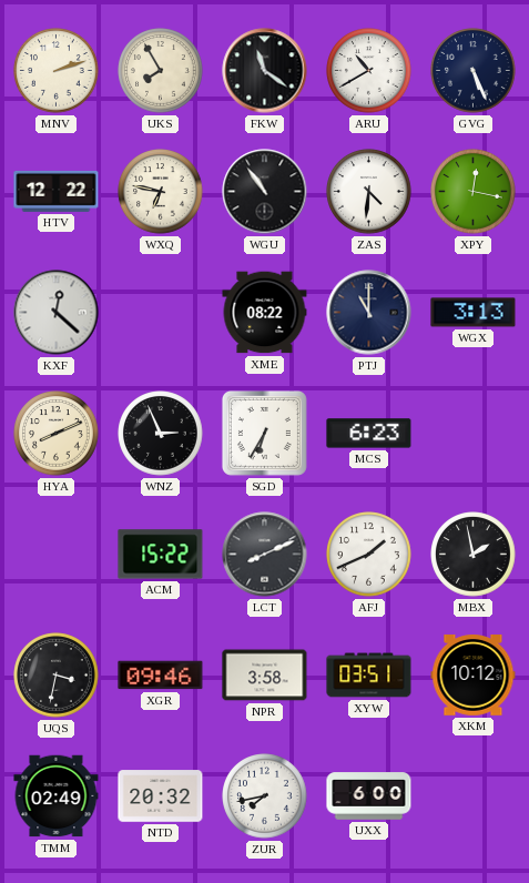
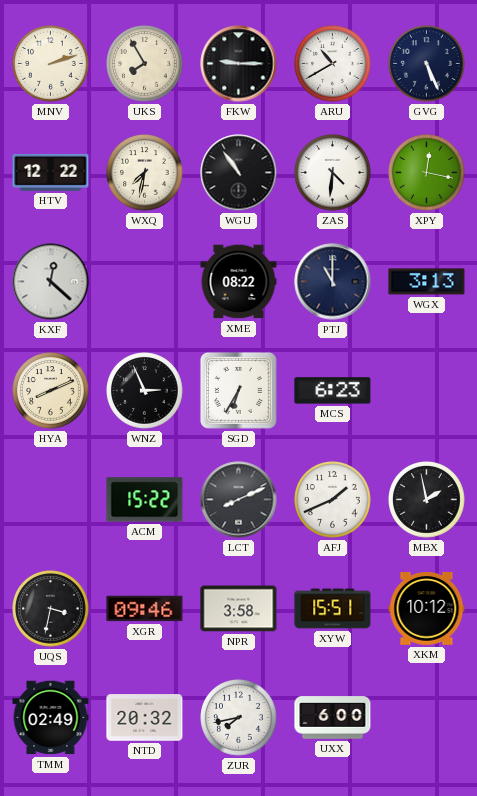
FKW: 11:21 -> 9:15 (239, 64)
WXQ: 6:47 -> 7:32 (145, 173)
XYW: 03:51 -> 15:51 (333, 609)
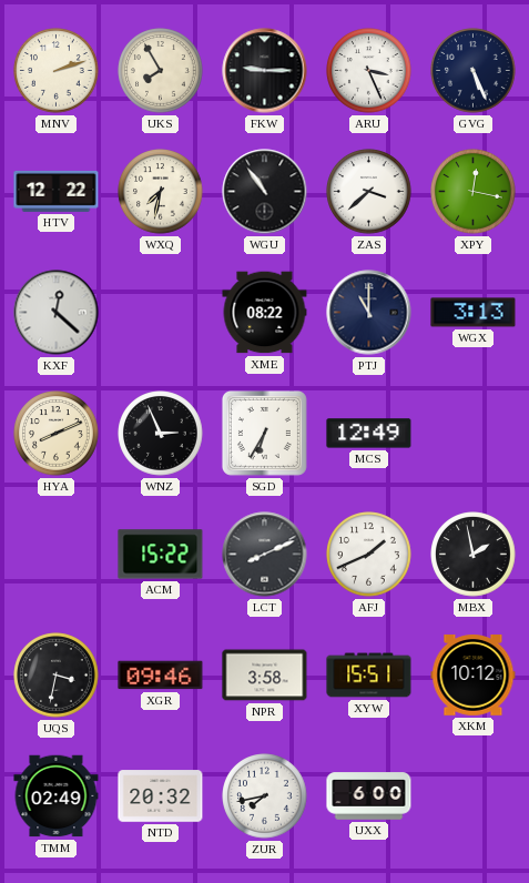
ARU: 10:40 -> 3:26 (369, 71)
ZAS: 4:31 -> 3:38 (369, 192)
MCS: 6:23 -> 12:49 (369, 434)
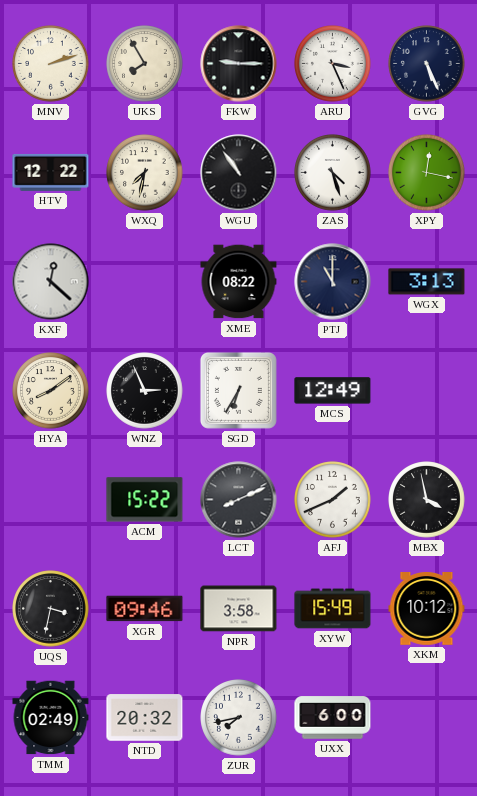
ZAS: 3:38 -> 4:27 (333, 173)
HYA: 8:11 -> 8:09 (51, 391)
MBX: 1:58 -> 3:58 (427, 500)
XYW: 15:51 -> 15:49 (333, 609)
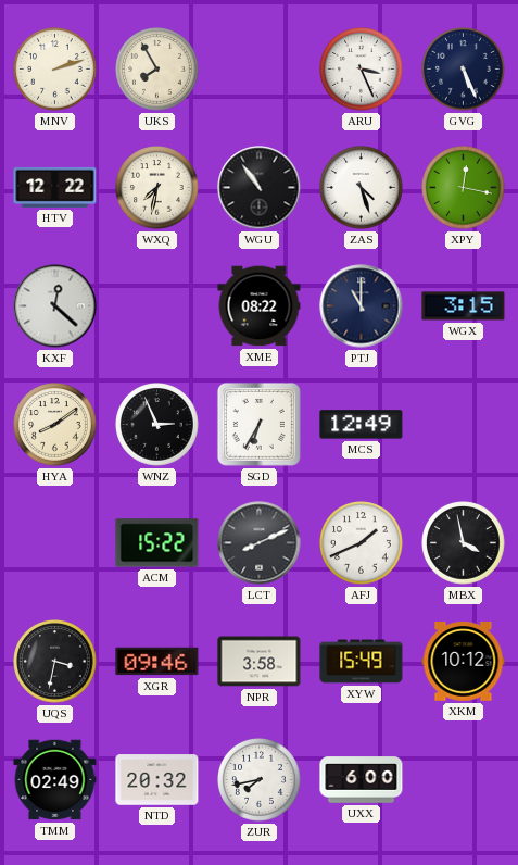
FKW: 9:15 -> none (239, 64)
WGX: 3:13 -> 3:15 (464, 306)
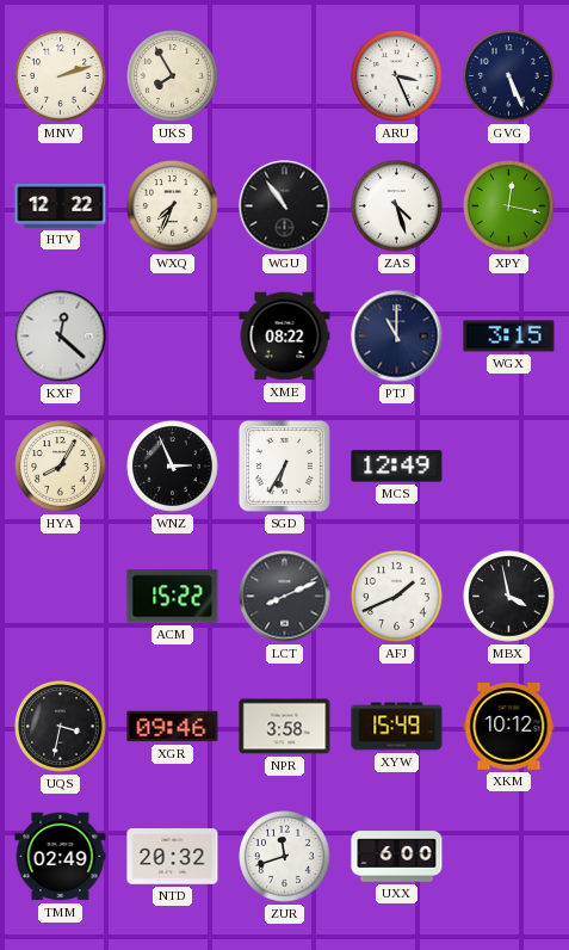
WXQ: 7:32 -> 7:34 (173, 206)
HYA: 8:09 -> 8:05 (61, 467)
ZUR: 7:43 -> 11:42 (285, 857)
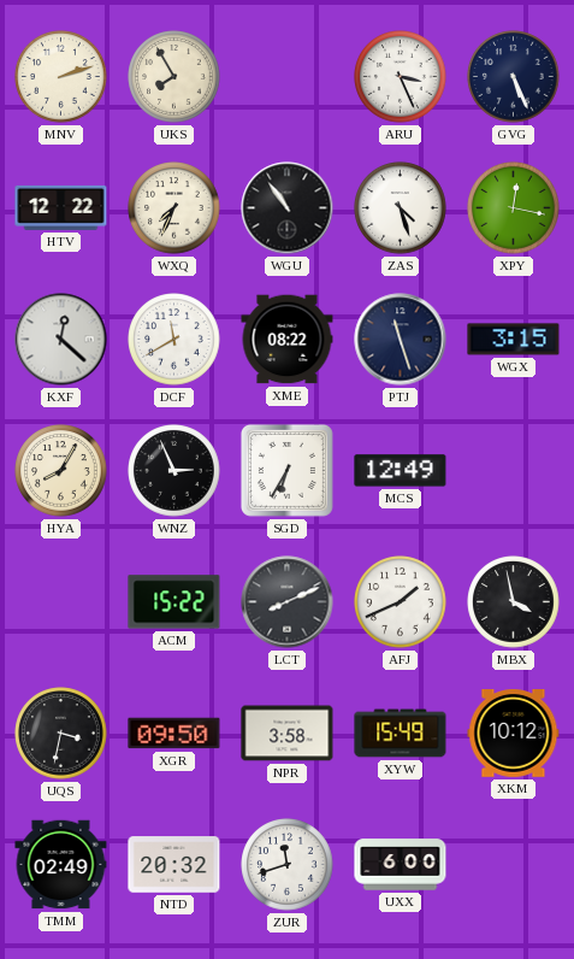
DCF: none -> 11:40 (174, 340)
PTJ: 11:00 -> 11:27 (401, 340)
XGR: 09:46 -> 09:50 (174, 734)
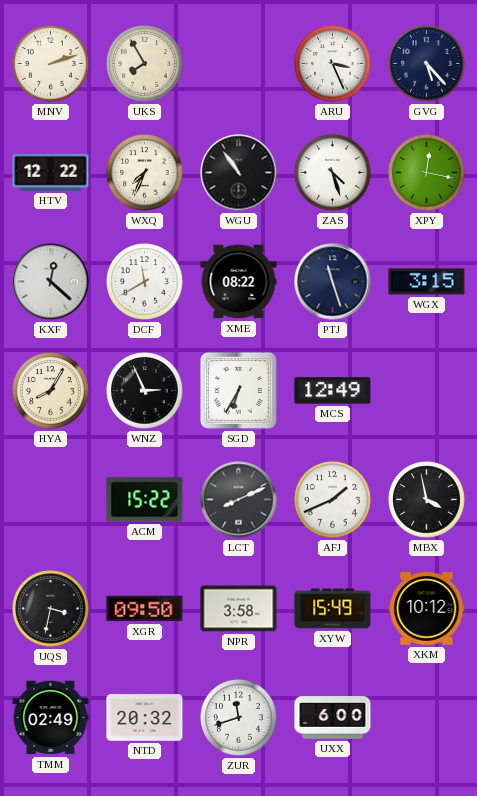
GVG: 5:26 -> 5:23 (427, 64)
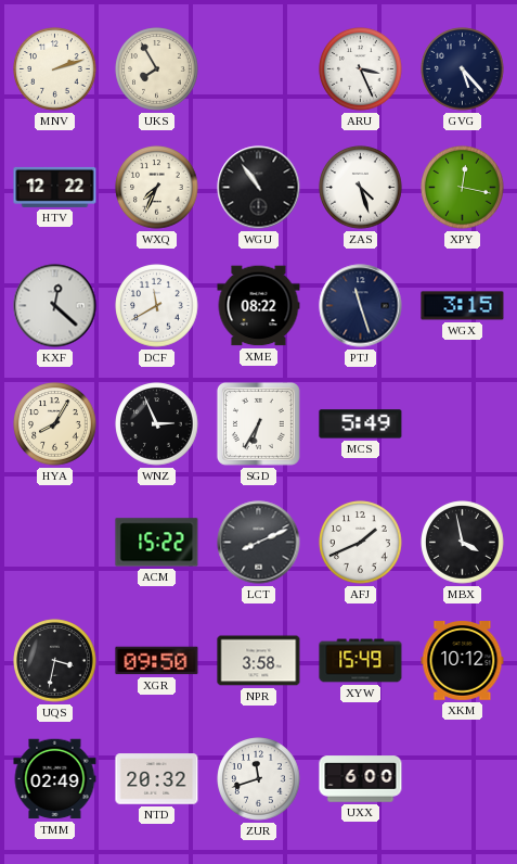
MCS: 12:49 -> 5:49 (361, 424)
